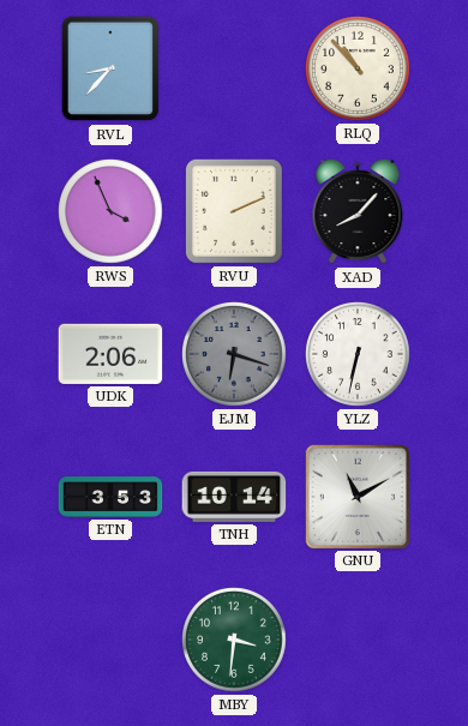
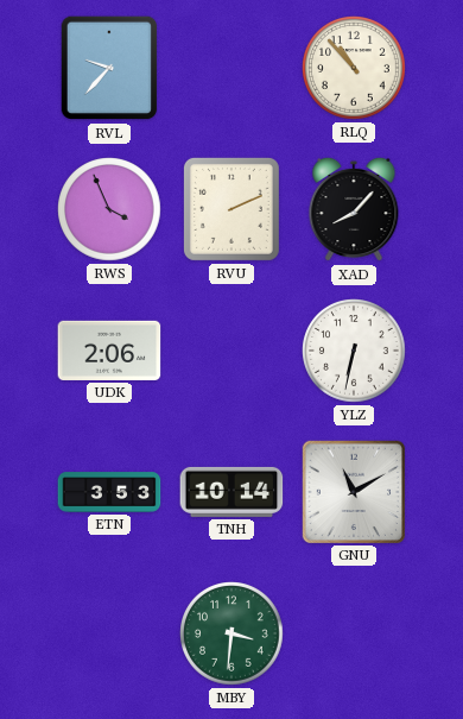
RVL: 8:37 -> 9:37 (109, 68)
EJM: 6:18 -> none (235, 355)
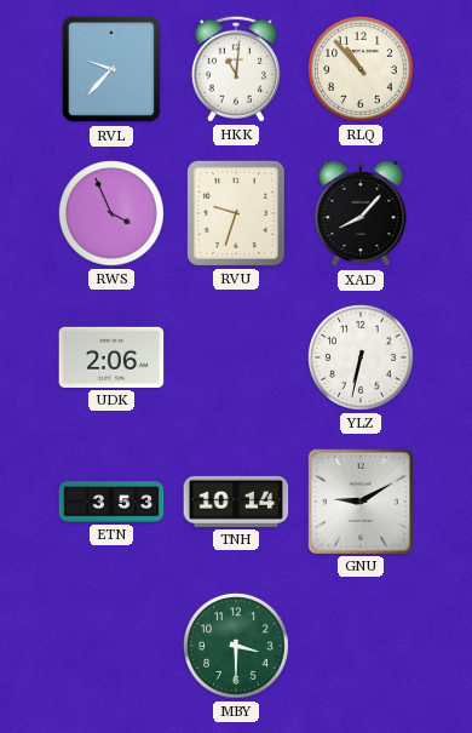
HKK: none -> 11:01 (236, 69)
RVU: 2:11 -> 9:33 (236, 213)
GNU: 11:10 -> 9:10 (359, 500)
MBY: 3:31 -> 3:30 (237, 647)
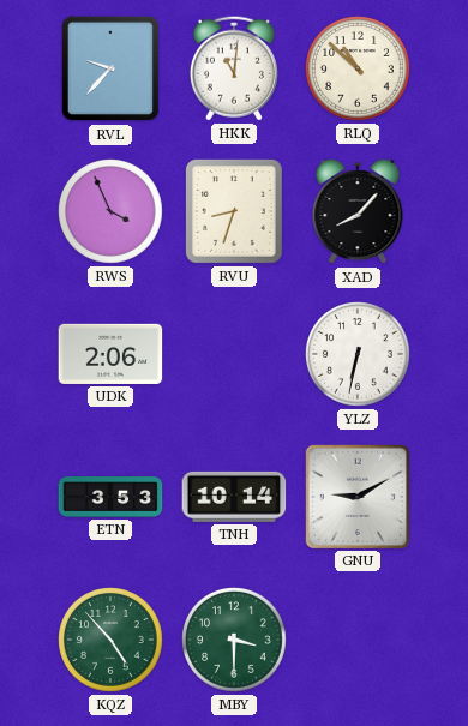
RLQ: 10:53 -> 10:52 (359, 70)
RVU: 9:33 -> 8:33 (234, 211)
KQZ: none -> 4:53 (112, 641)
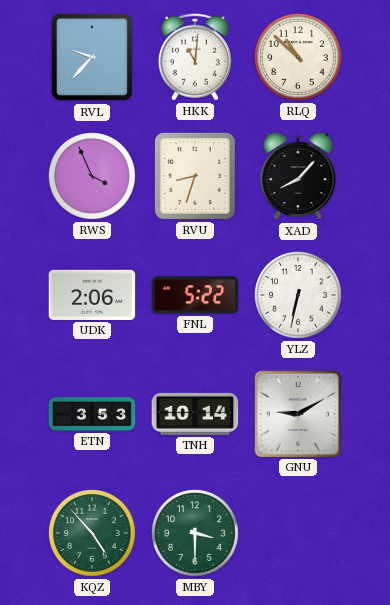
FNL: none -> 5:22 (195, 295)
